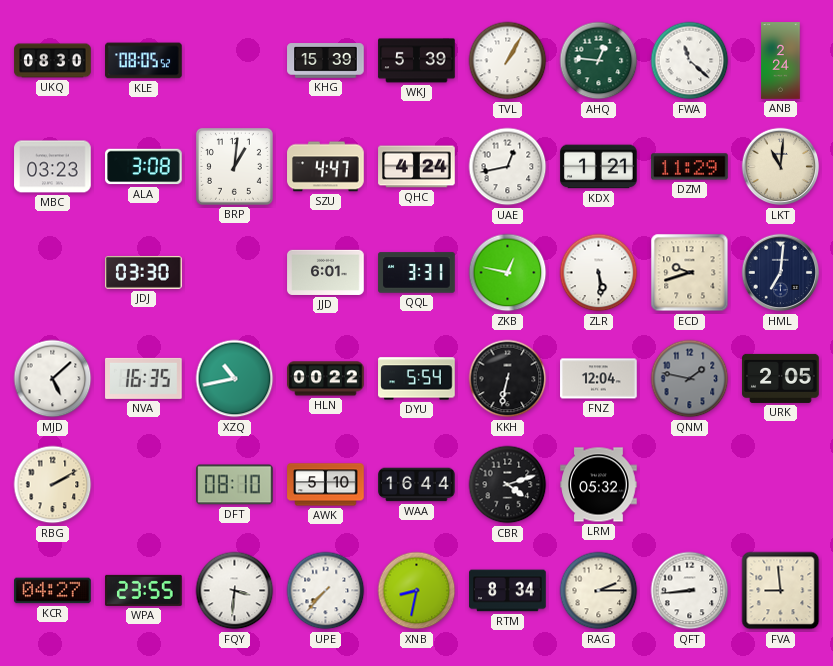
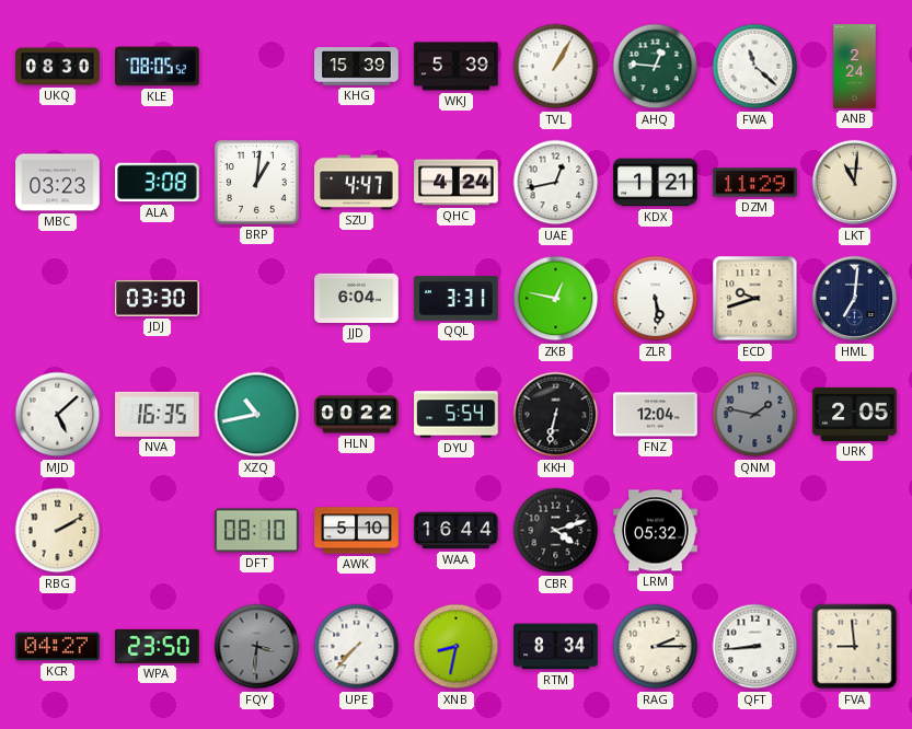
JJD: 6:01 -> 6:04 (357, 298)
WPA: 23:55 -> 23:50 (158, 646)
FQY dial: white -> grey (257, 647)
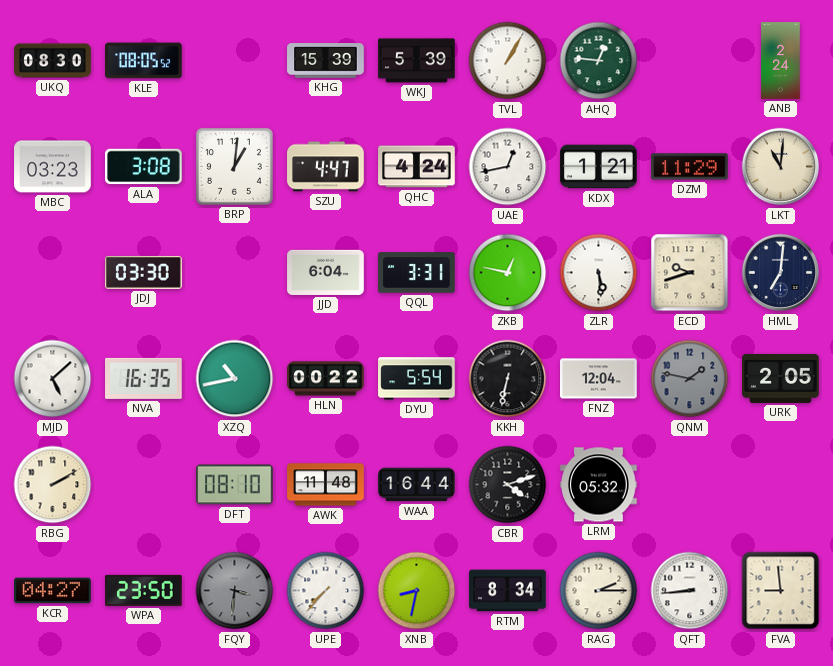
FWA: 11:22 -> none (755, 67)
AWK: 5:10 -> 11:48 (326, 485)
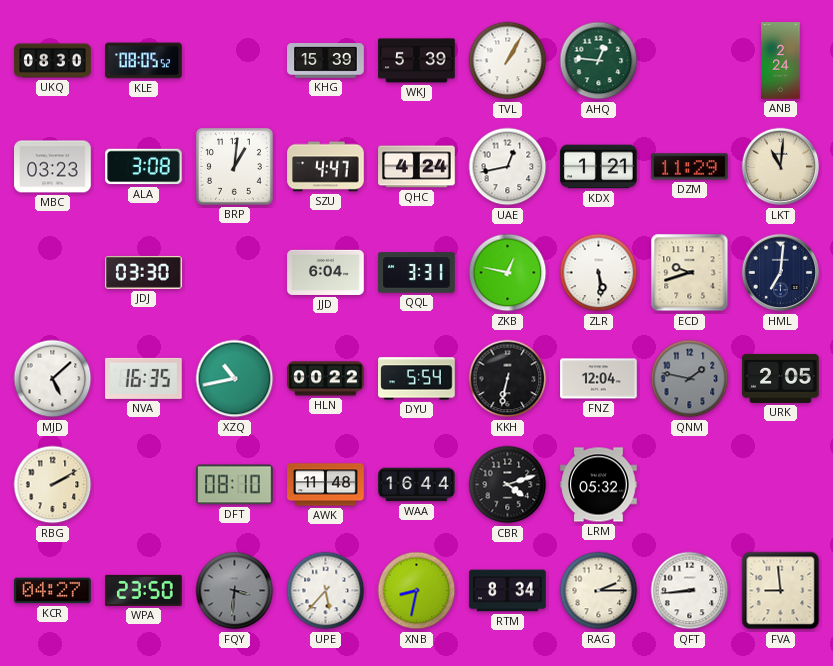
UPE: 7:37 -> 5:37 (326, 591)
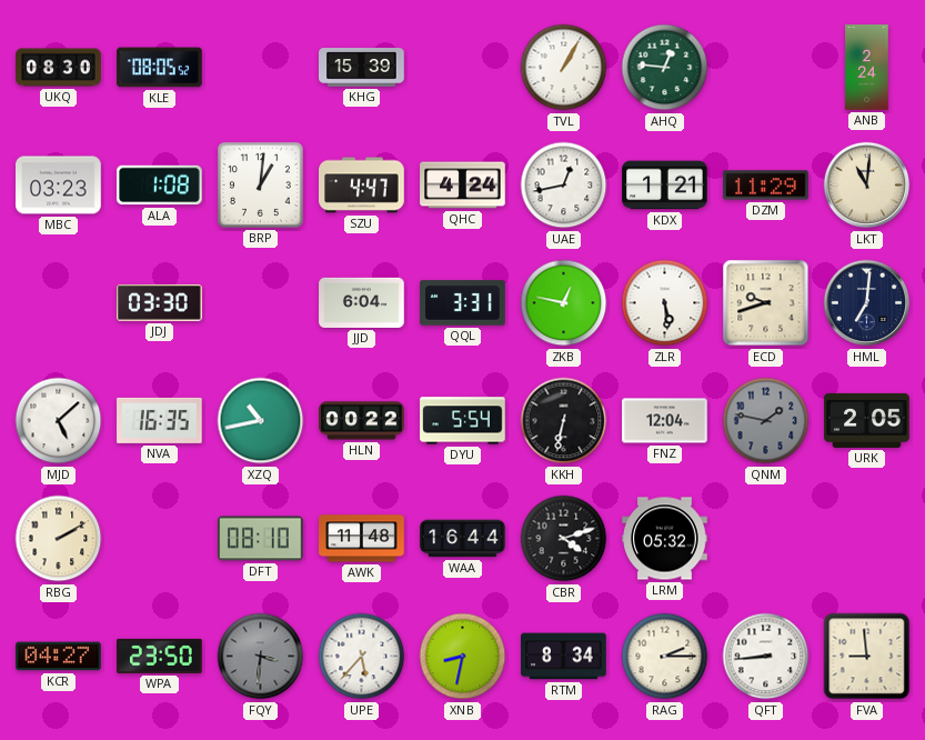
WKJ: 5:39 -> none (417, 61)
ALA: 3:08 -> 1:08 (160, 186)
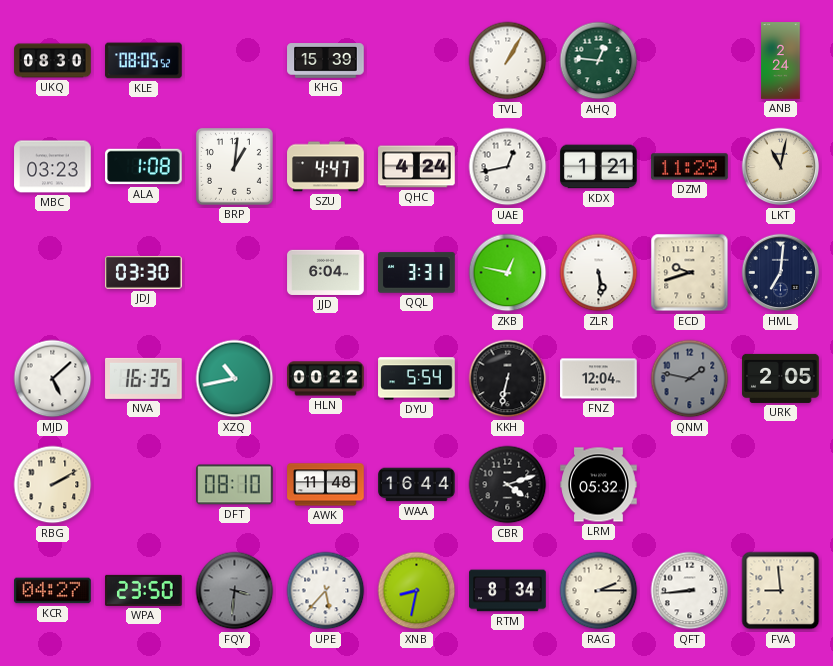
LKT: 11:01 -> 11:02 (781, 167)
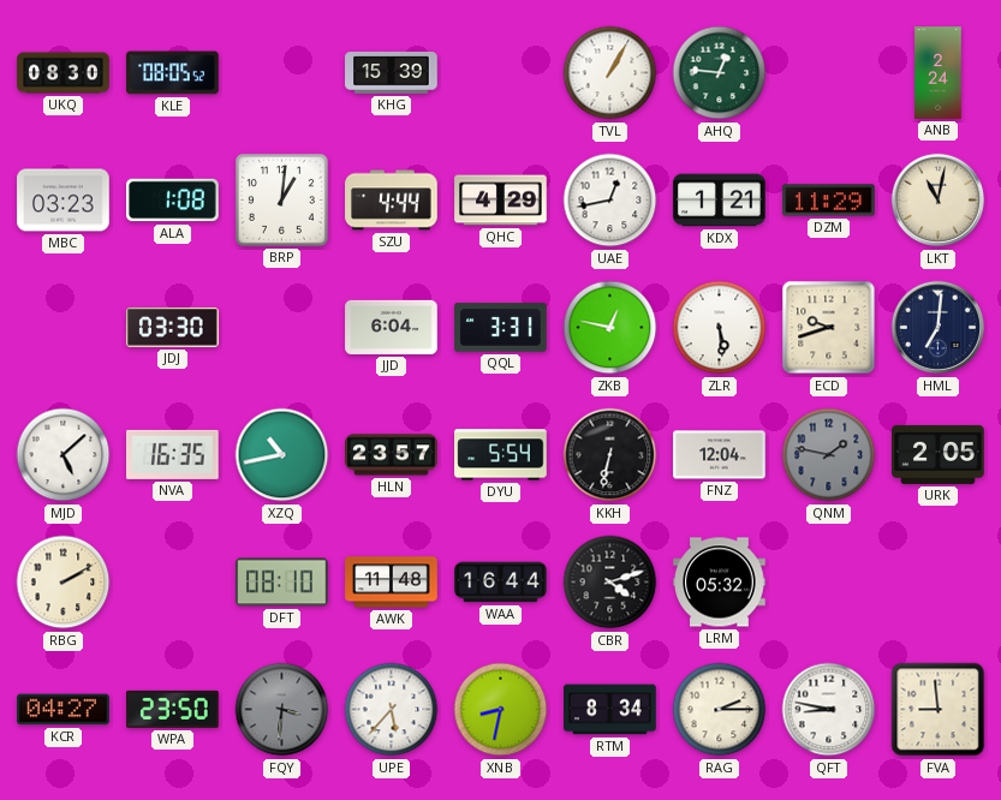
SZU: 4:47 -> 4:44 (392, 201)
QHC: 4:24 -> 4:29 (501, 201)
HLN: 00:22 -> 23:57 (392, 455)
QFT: 8:44 -> 8:47 (829, 710)
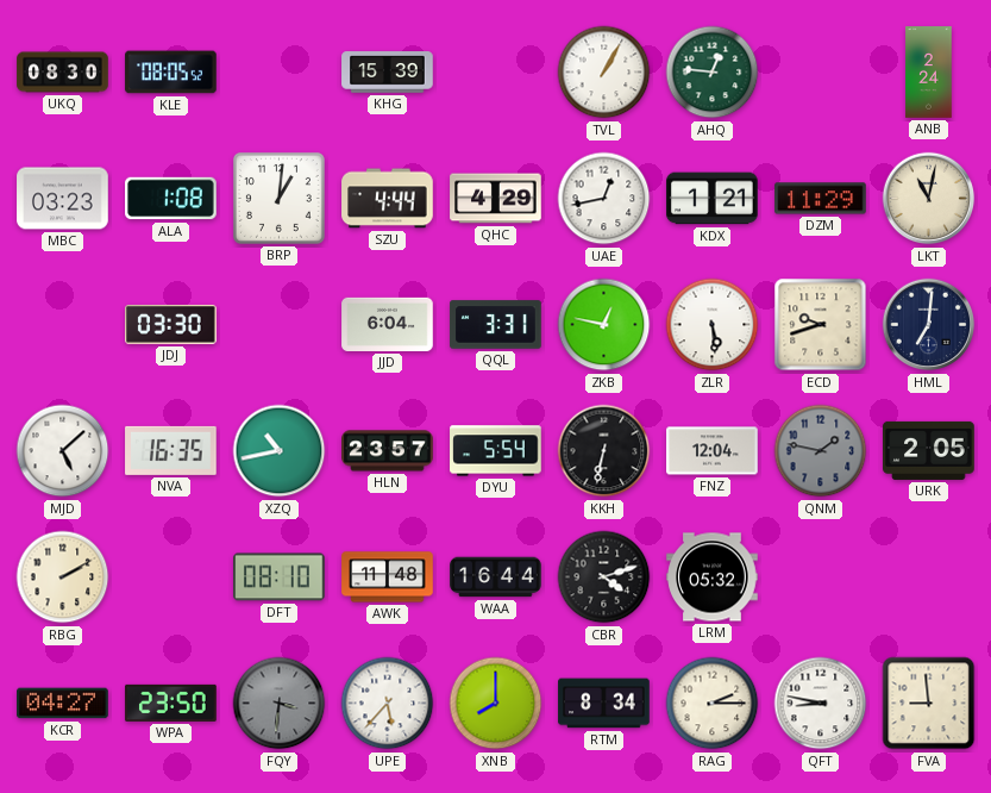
XNB: 8:32 -> 8:00 (496, 704)
